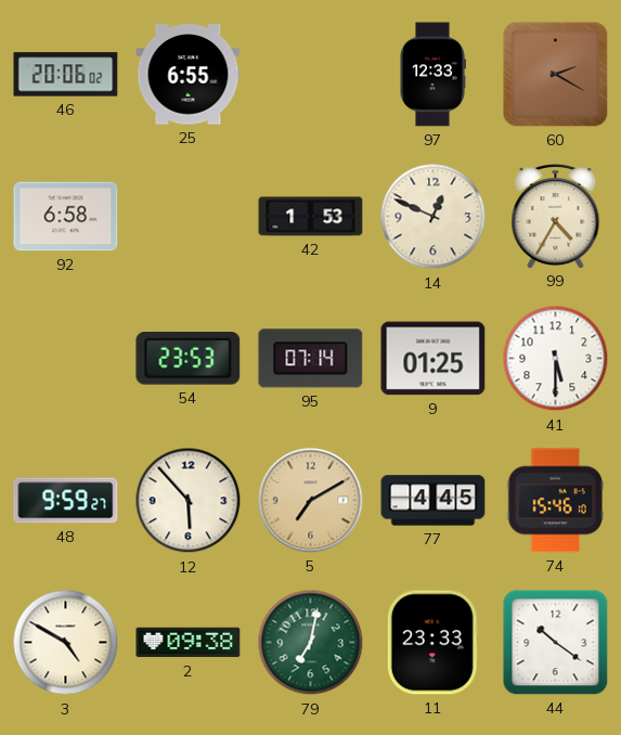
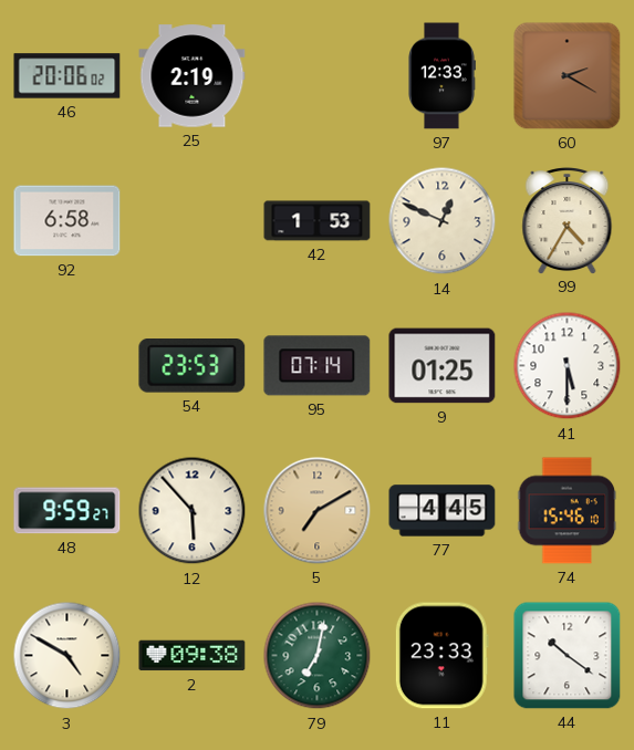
25: 6:55 -> 2:19 (193, 76)
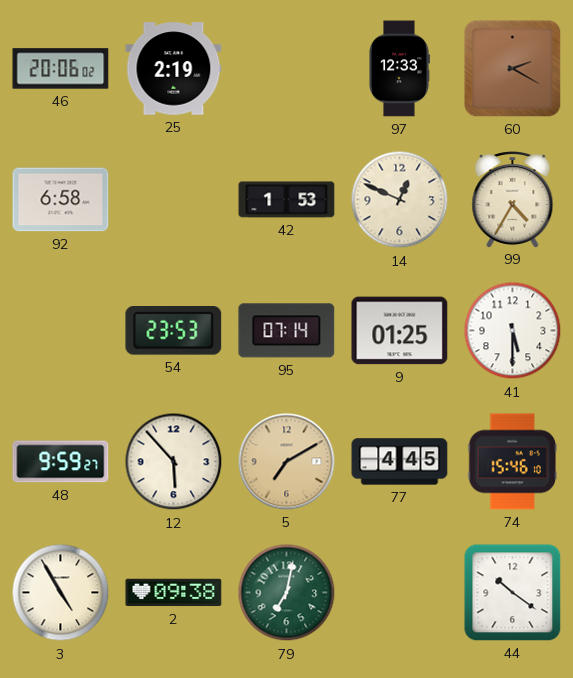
3: 4:50 -> 4:55 (61, 593)
11: 23:33 -> none (441, 656)
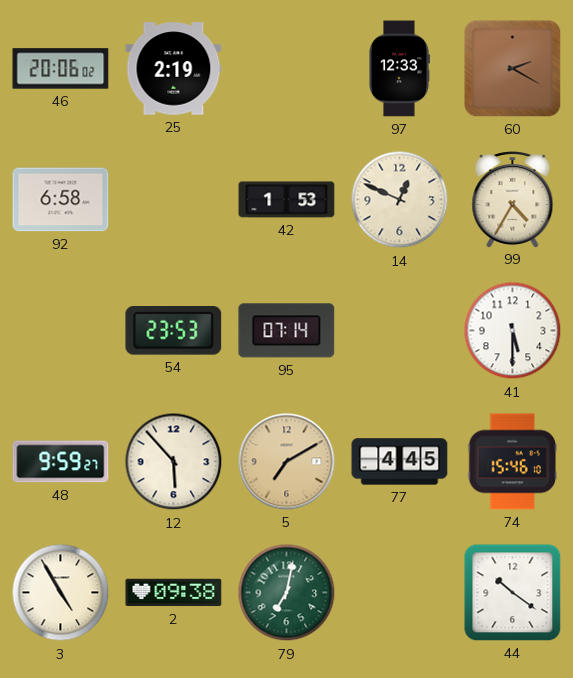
9: 01:25 -> none (400, 331)
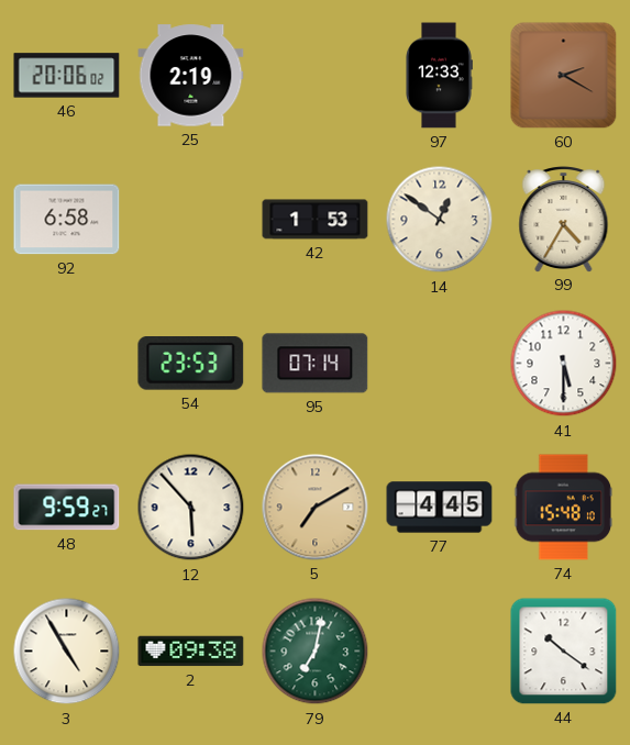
14: 12:49 -> 12:51 (440, 220)
74: 15:46 -> 15:48 (564, 508)
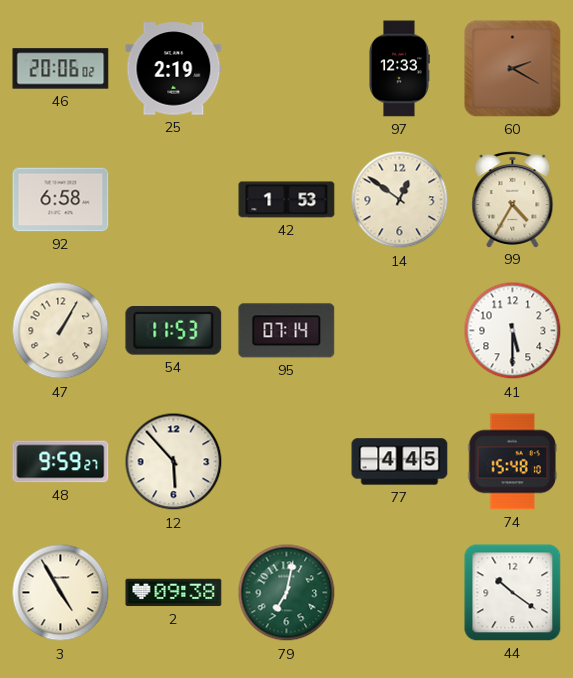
47: none -> 1:05 (61, 331)
54: 23:53 -> 11:53 (174, 331)
5: 7:10 -> none (316, 508)
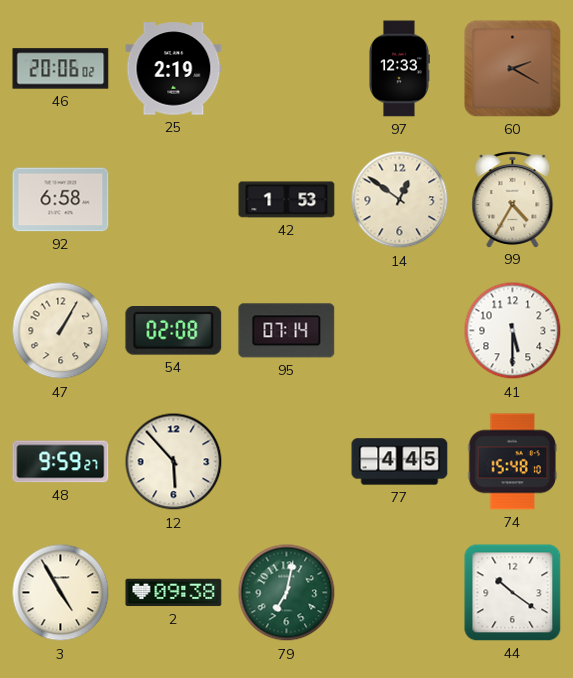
54: 11:53 -> 02:08 (174, 331)
